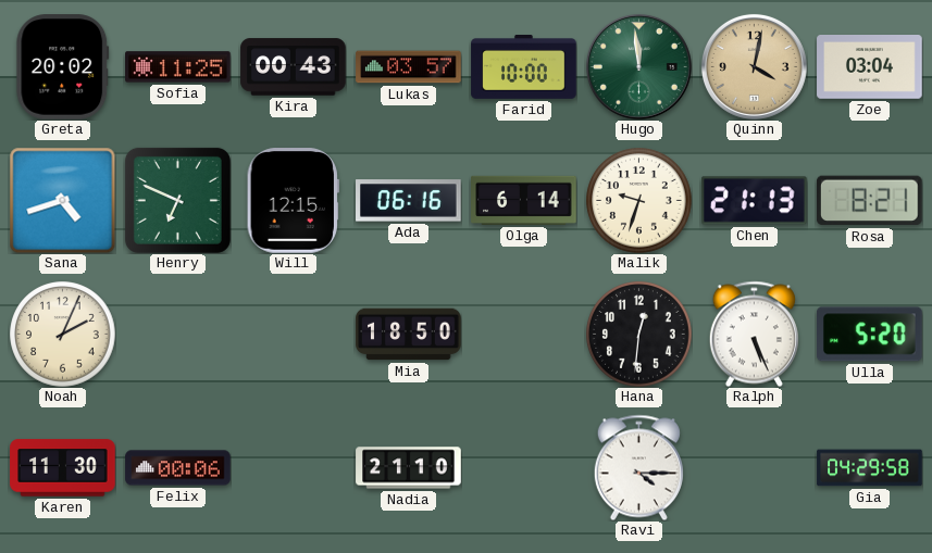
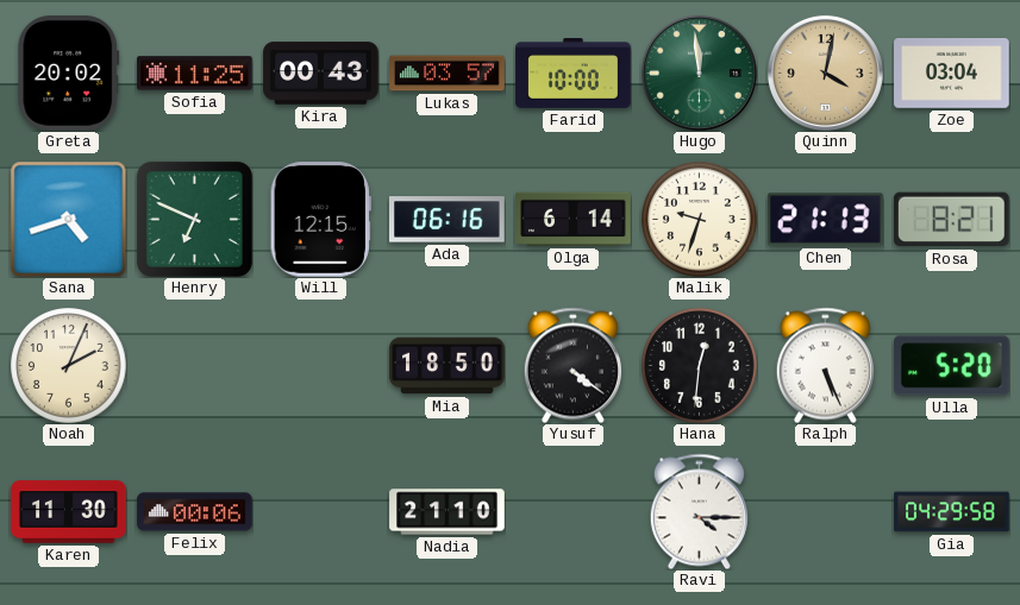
Yusuf: none -> 4:21 (572, 365)
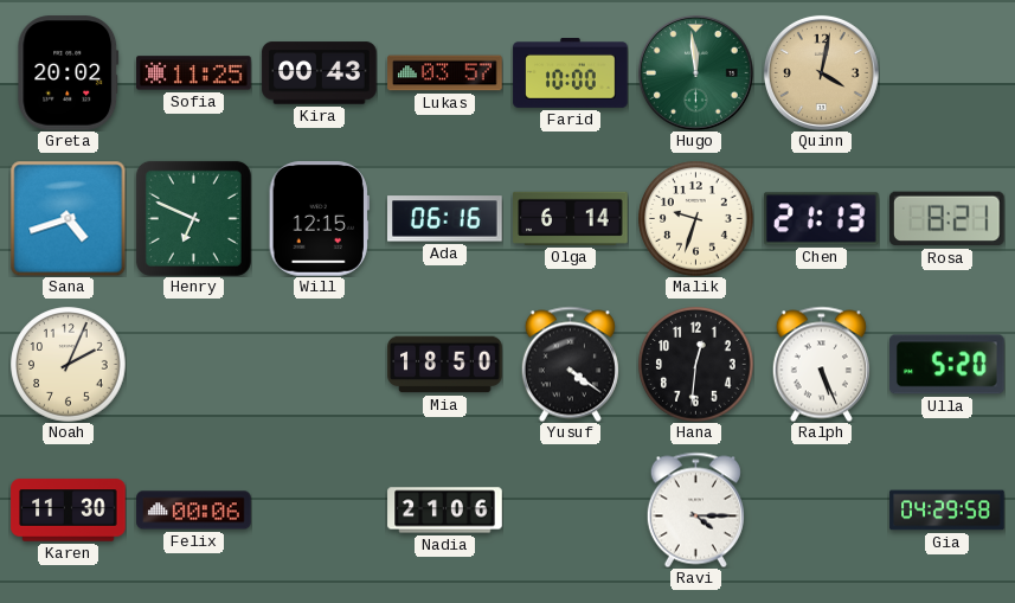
Zoe: 03:04 -> none (952, 74)
Nadia: 21:10 -> 21:06 (445, 511)
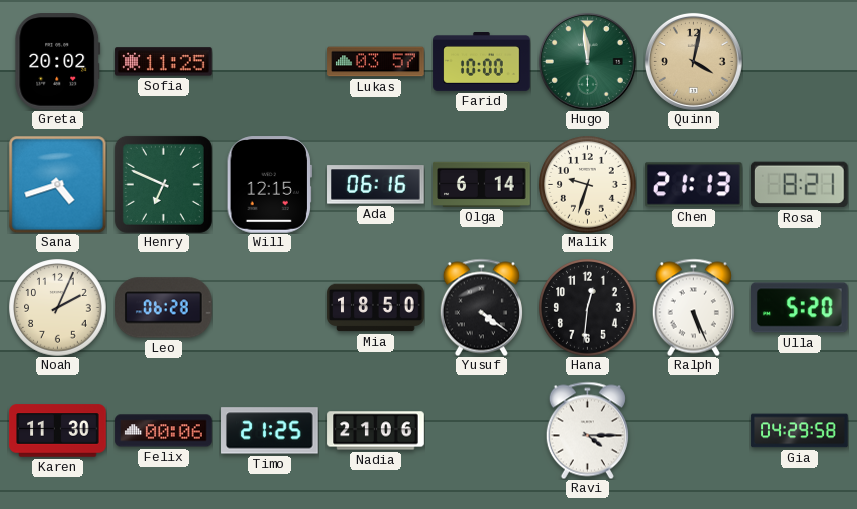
Kira: 00:43 -> none (320, 73)
Leo: none -> 06:28 (164, 308)
Timo: none -> 21:25 (270, 431)
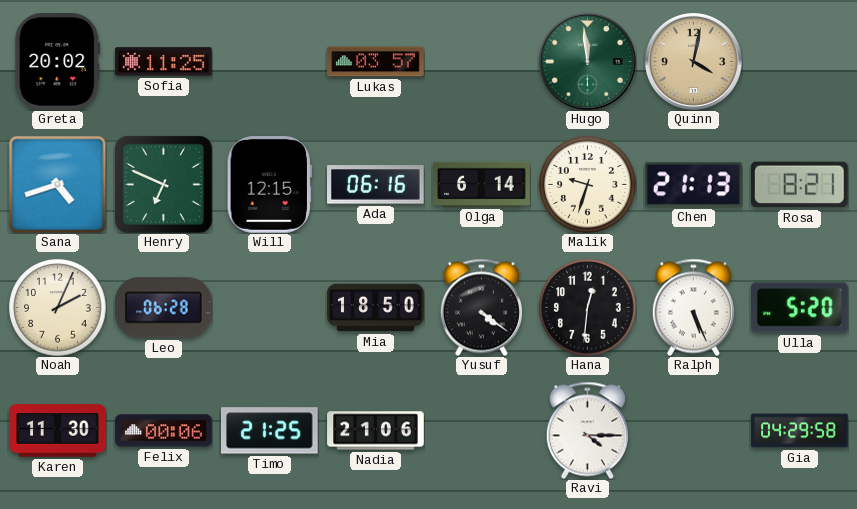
Farid: 10:00 -> none (482, 62)
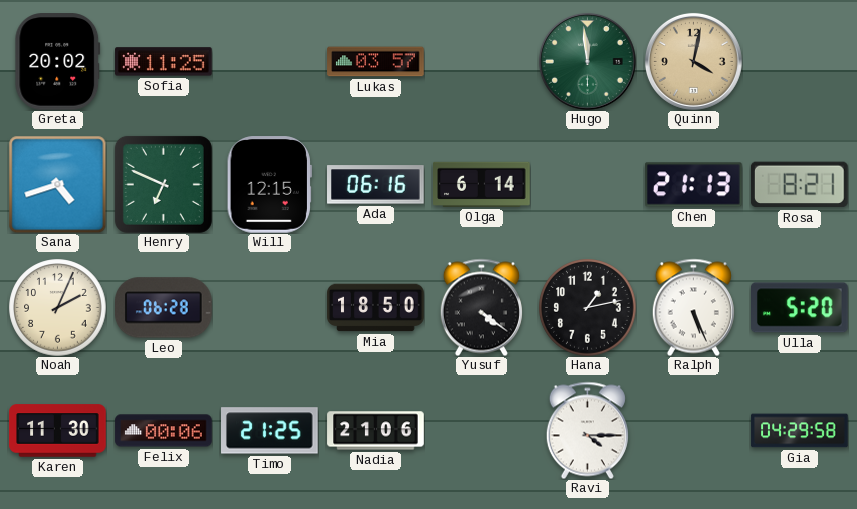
Malik: 9:33 -> none (588, 185)
Hana: 12:31 -> 1:13 (588, 308)
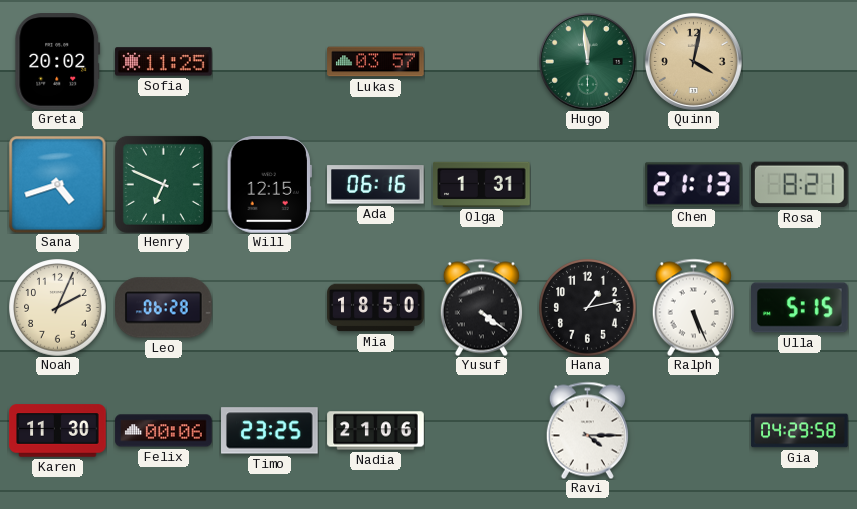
Olga: 6:14 -> 1:31 (482, 184)
Ulla: 5:20 -> 5:15 (800, 308)
Timo: 21:25 -> 23:25 (270, 431)
